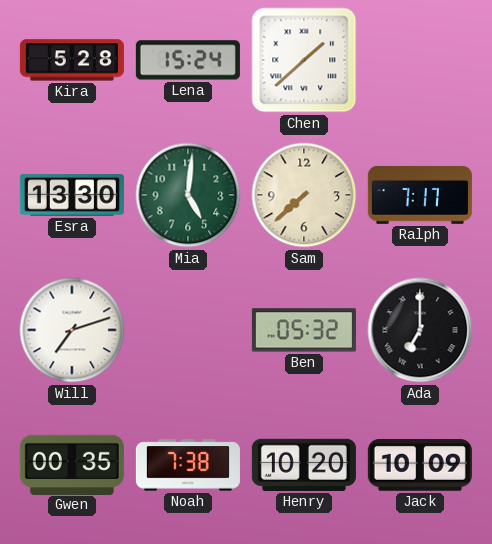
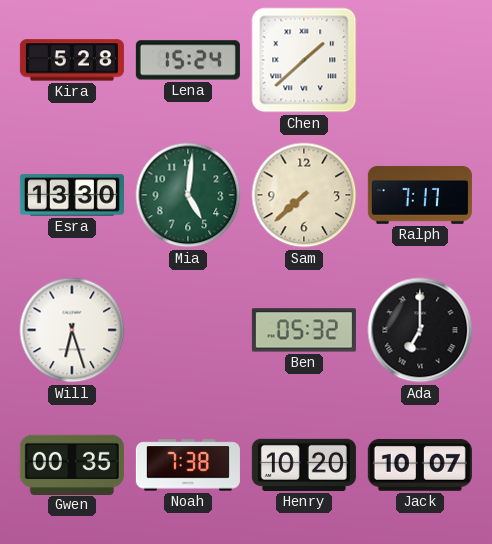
Will: 7:12 -> 6:27 (72, 330)
Jack: 10:09 -> 10:07 (420, 466)
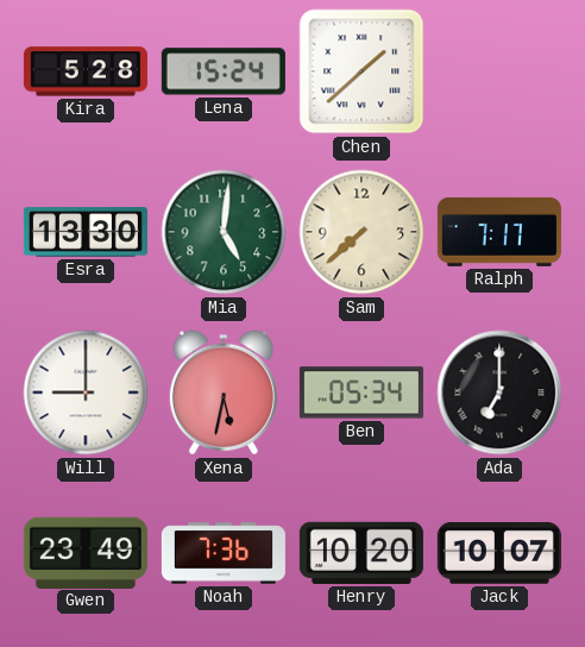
Will: 6:27 -> 9:00 (86, 392)
Xena: none -> 5:32 (224, 392)
Ben: 05:32 -> 05:34 (361, 392)
Gwen: 00:35 -> 23:49 (86, 552)
Noah: 7:38 -> 7:36 (224, 553)
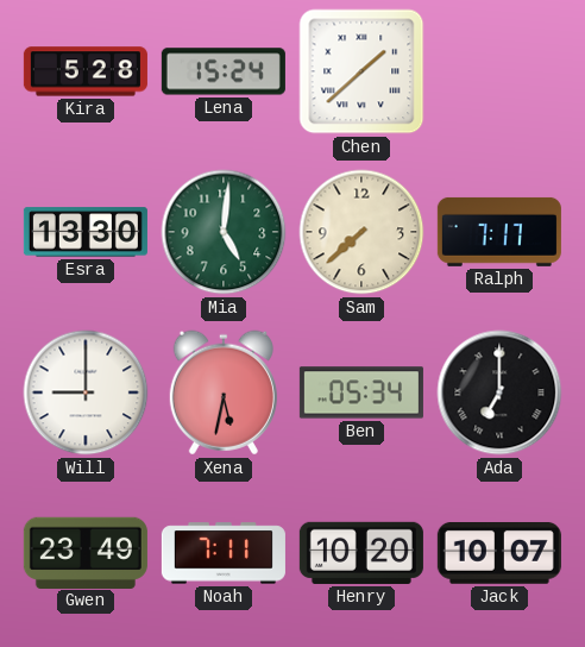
Noah: 7:36 -> 7:11 (224, 553)
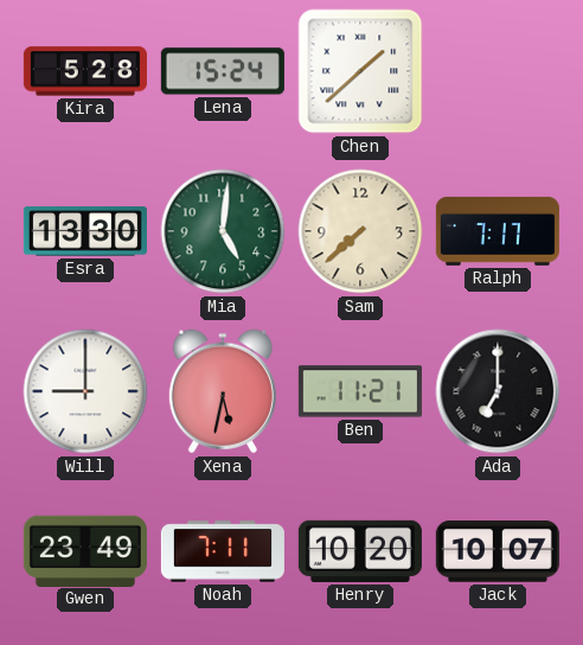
Ben: 05:34 -> 11:21 (360, 391)
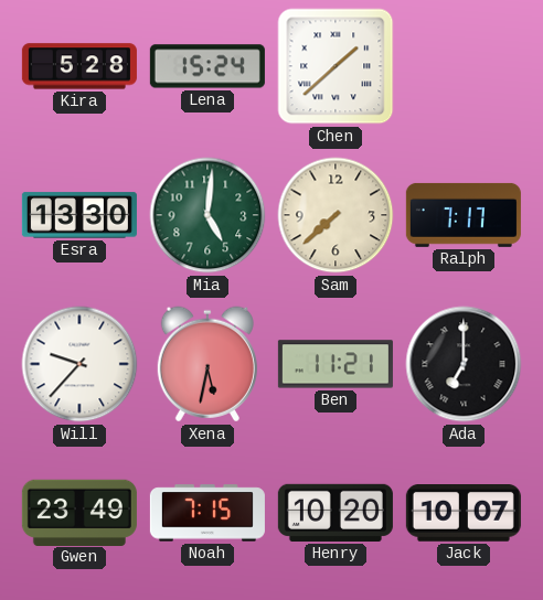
Will: 9:00 -> 9:37 (79, 364)
Noah: 7:11 -> 7:15 (207, 513)
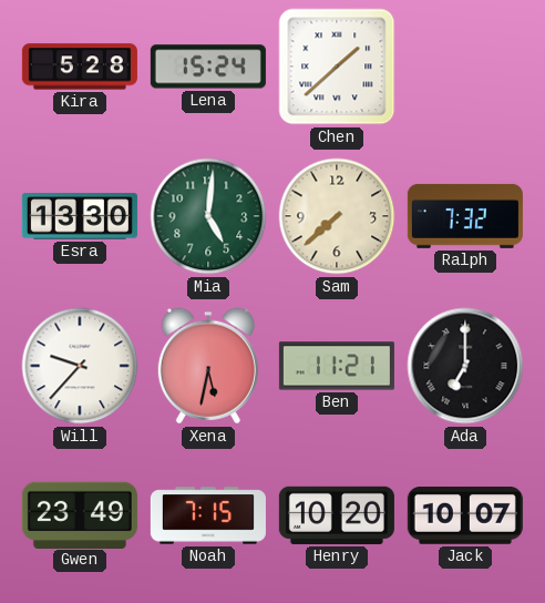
Ralph: 7:17 -> 7:32 (465, 216)
